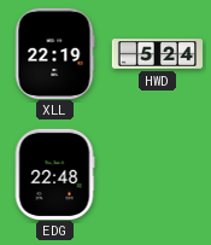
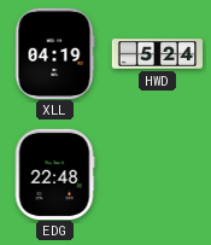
XLL: 22:19 -> 04:19 (54, 53)
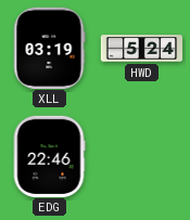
XLL: 04:19 -> 03:19 (49, 48)
EDG: 22:48 -> 22:46 (49, 156)
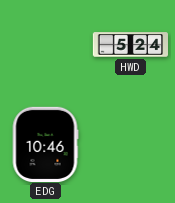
XLL: 03:19 -> none (49, 48)
EDG: 22:46 -> 10:46 (45, 144)
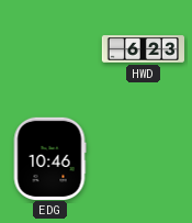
HWD: 5:24 -> 6:23 (143, 49)
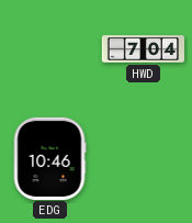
HWD: 6:23 -> 7:04 (143, 49)
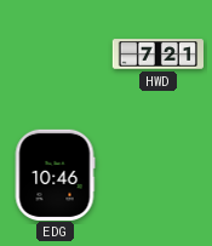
HWD: 7:04 -> 7:21 (157, 55)
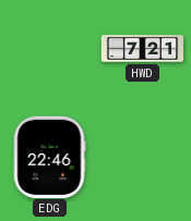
EDG: 10:46 -> 22:46 (49, 157)
